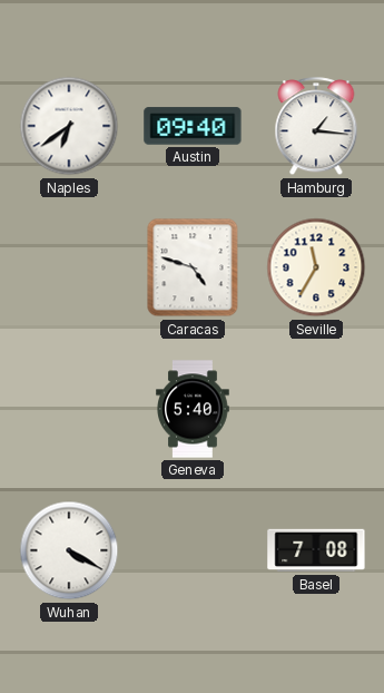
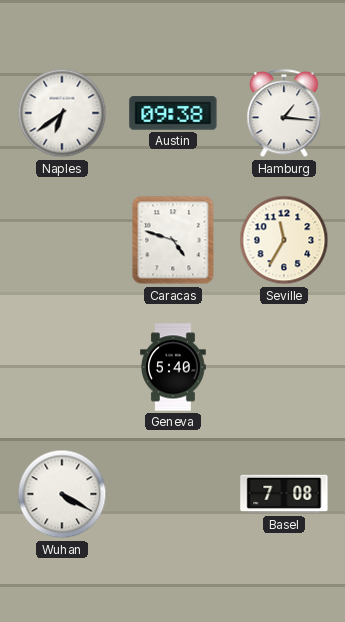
Austin: 09:40 -> 09:38 (173, 113)
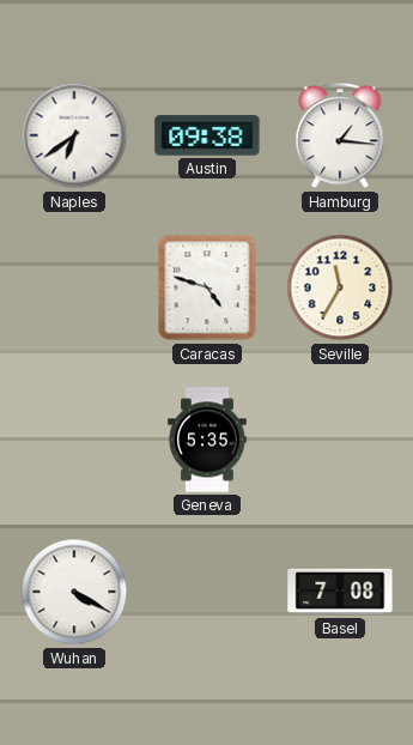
Geneva: 5:40 -> 5:35 (207, 440)
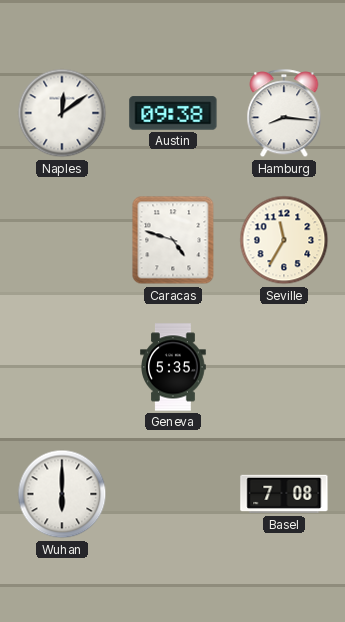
Naples: 6:39 -> 12:09 (62, 113)
Hamburg: 1:16 -> 8:16 (284, 114)
Wuhan: 4:20 -> 6:00 (62, 494)
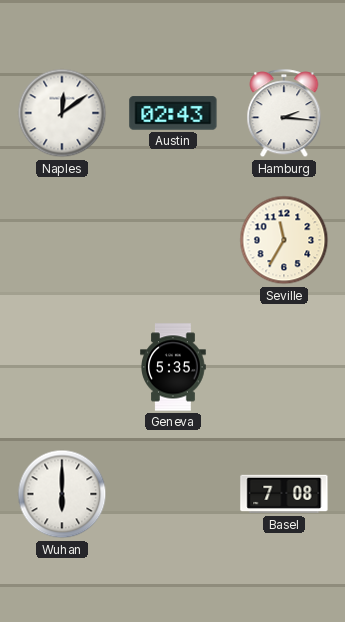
Austin: 09:38 -> 02:43 (173, 113)
Hamburg: 8:16 -> 2:16 (284, 114)
Caracas: 4:48 -> none (173, 240)
